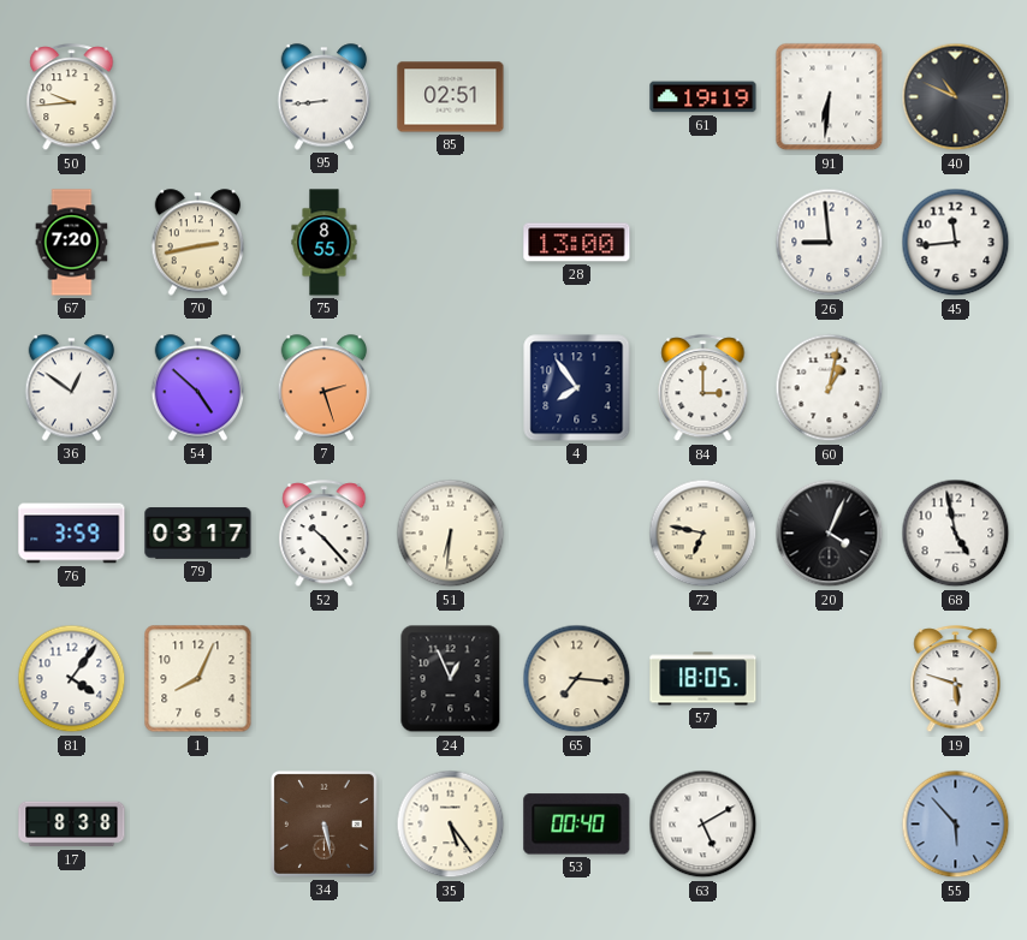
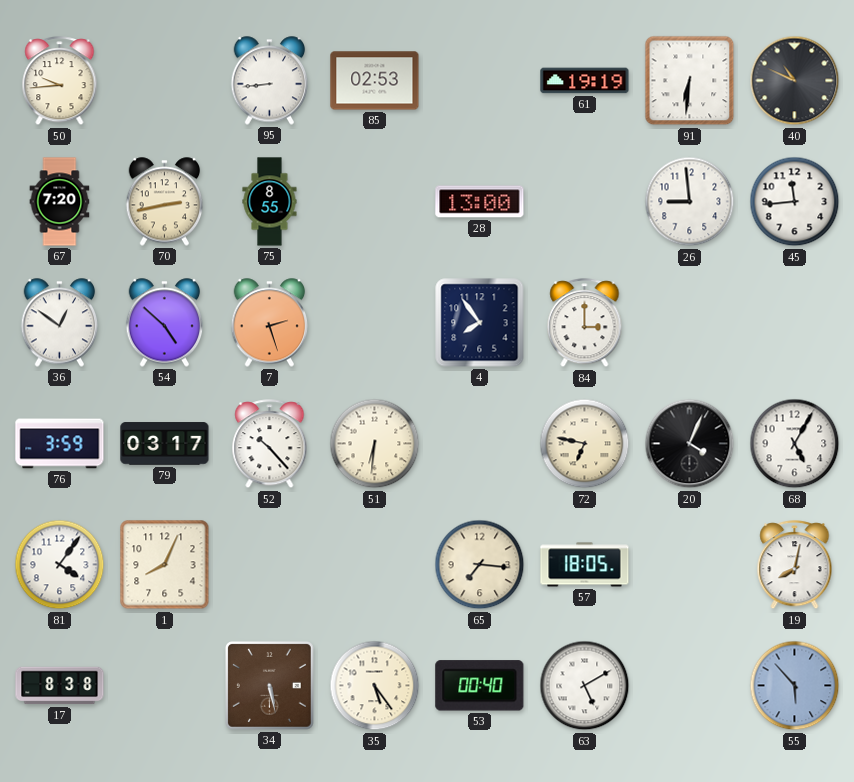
85: 02:51 -> 02:53 (375, 81)
60: 1:02 -> none (830, 388)
68: 4:58 -> 5:05 (795, 444)
24: 12:56 -> none (451, 679)
19: 5:48 -> 8:02 (795, 565)
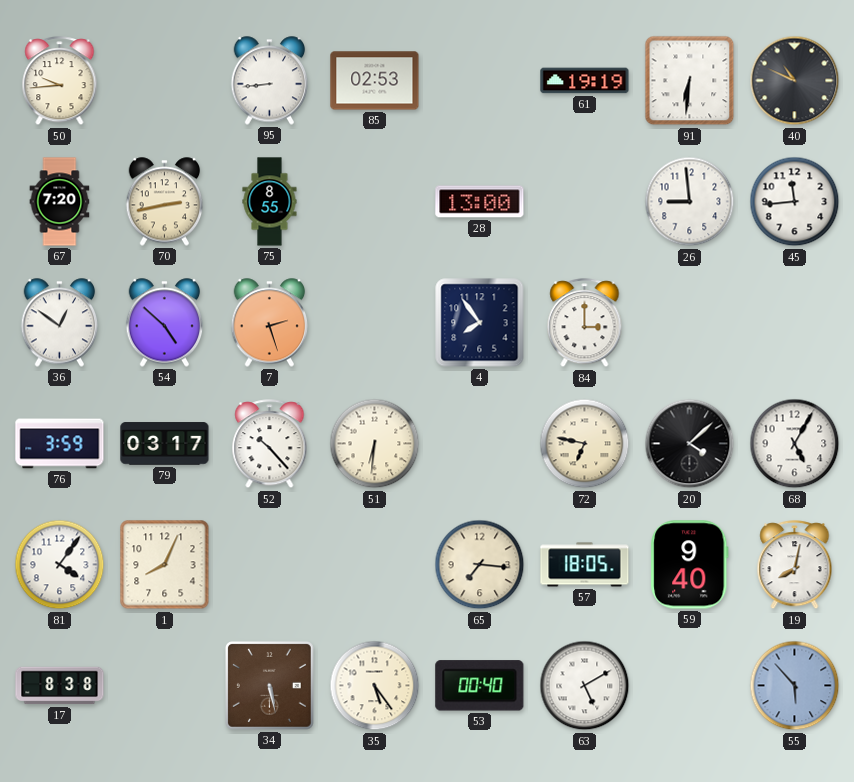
20: 4:04 -> 4:08 (690, 444)
59: none -> 9:40 (690, 565)
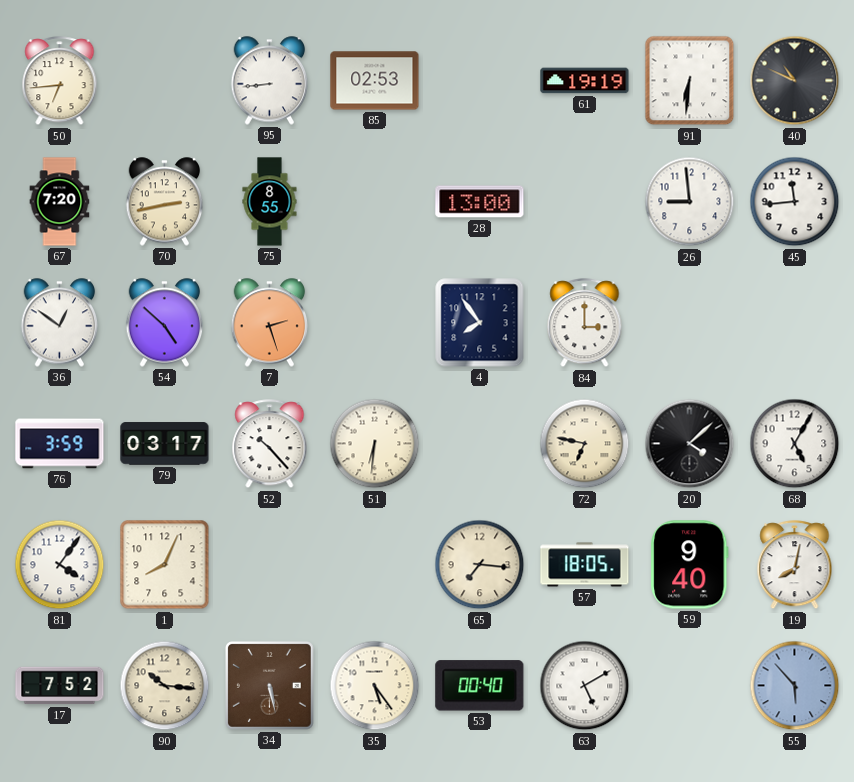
50: 9:44 -> 6:44 (60, 81)
17: 8:38 -> 7:52 (60, 686)
90: none -> 10:16 (165, 686)
